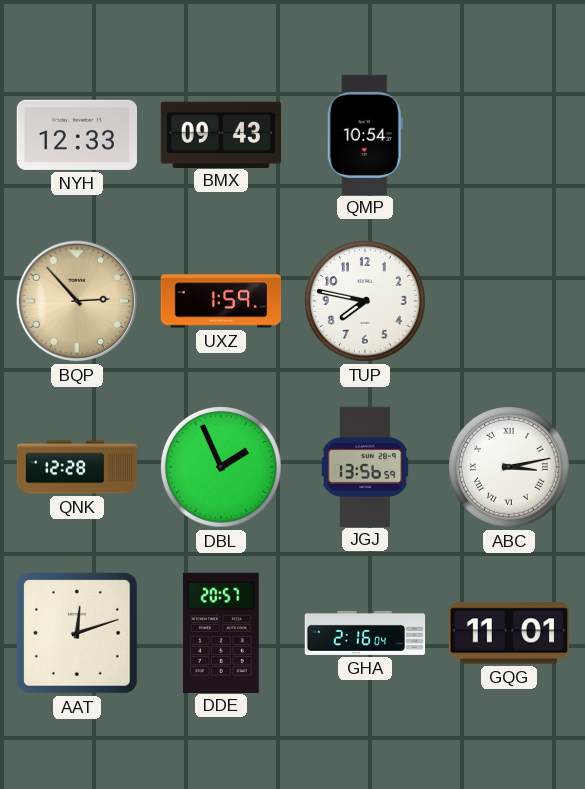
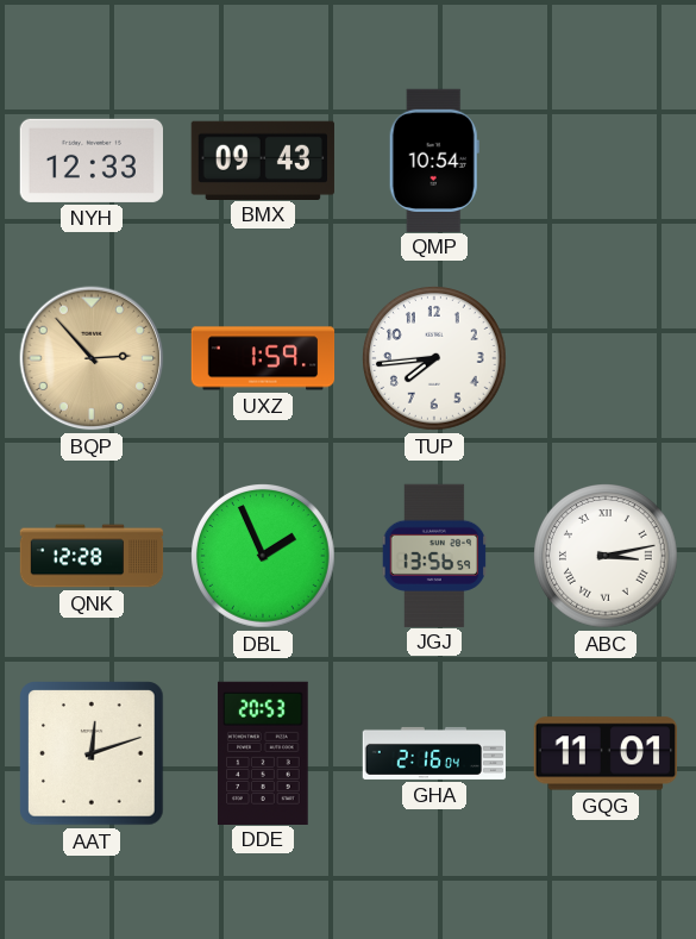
TUP: 7:47 -> 7:44 (435, 359)
DDE: 20:57 -> 20:53 (263, 752)
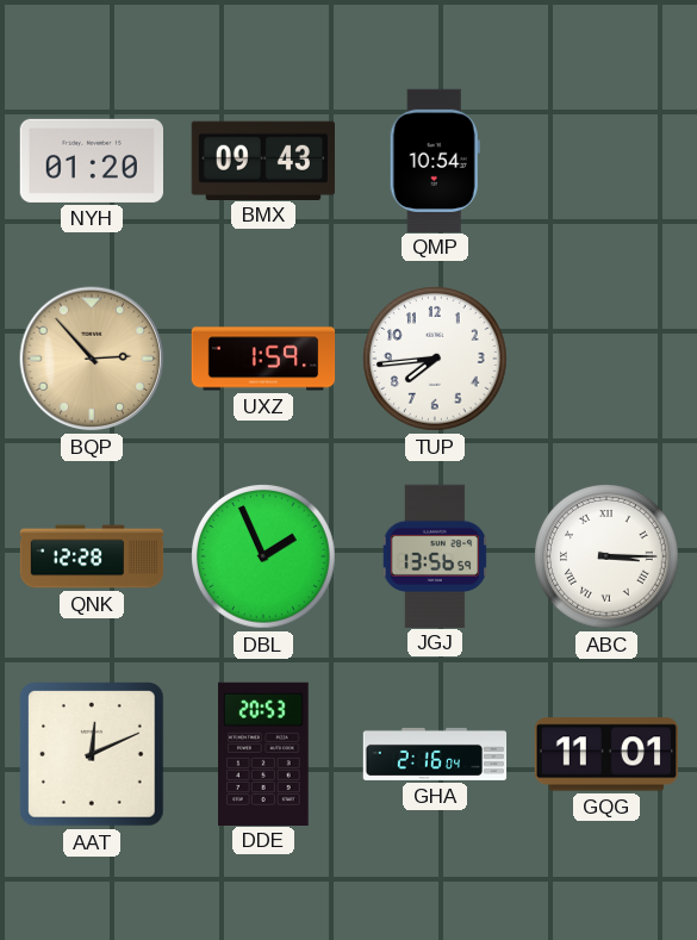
NYH: 12:33 -> 01:20 (91, 161)
ABC: 3:13 -> 3:15 (608, 558)
AAT: 12:12 -> 12:11 (92, 754)
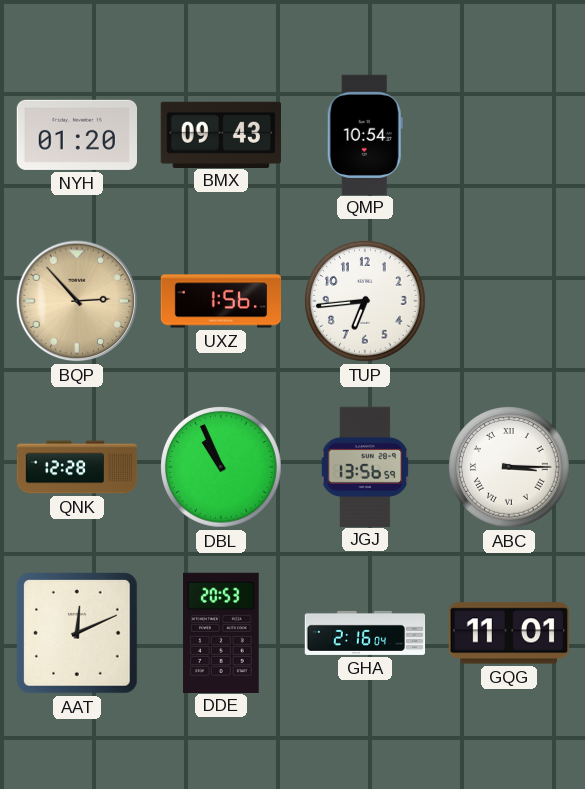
UXZ: 1:59 -> 1:56 (221, 301)
TUP: 7:44 -> 6:44 (366, 302)
DBL: 1:56 -> 10:56 (222, 468)
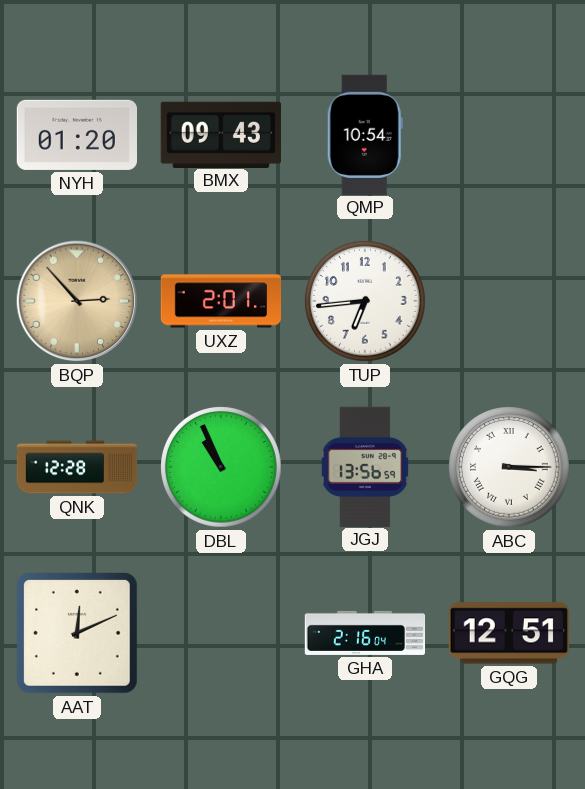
UXZ: 1:56 -> 2:01 (221, 301)
DDE: 20:53 -> none (221, 632)
GQG: 11:01 -> 12:51 (508, 633)
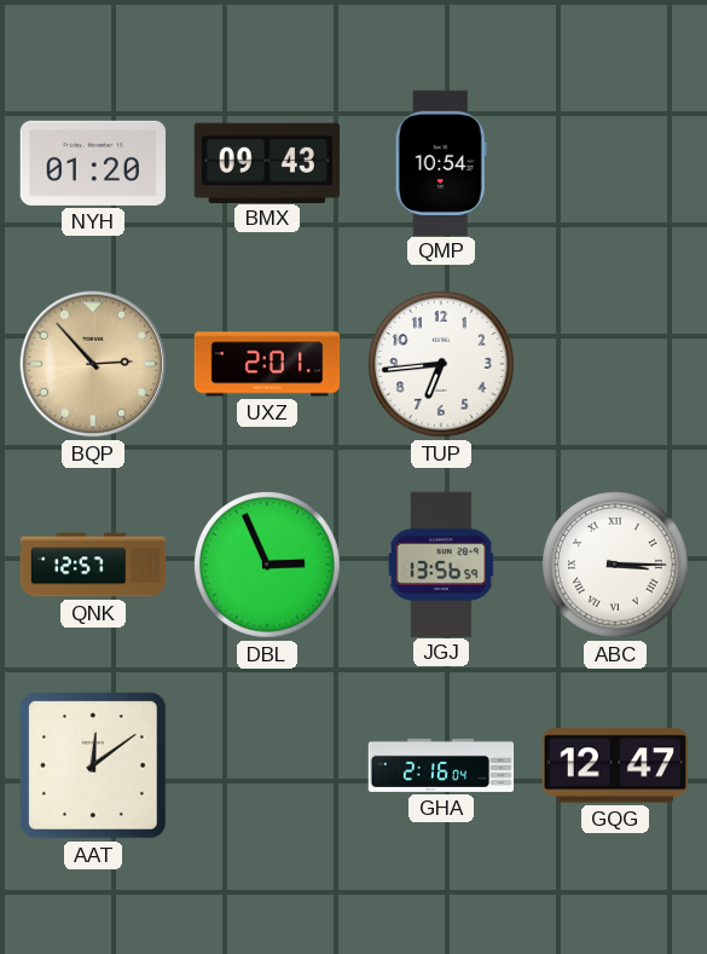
QNK: 12:28 -> 12:57 (93, 565)
DBL: 10:56 -> 2:56 (268, 566)
AAT: 12:11 -> 12:09 (93, 765)
GQG: 12:51 -> 12:47 (614, 765)
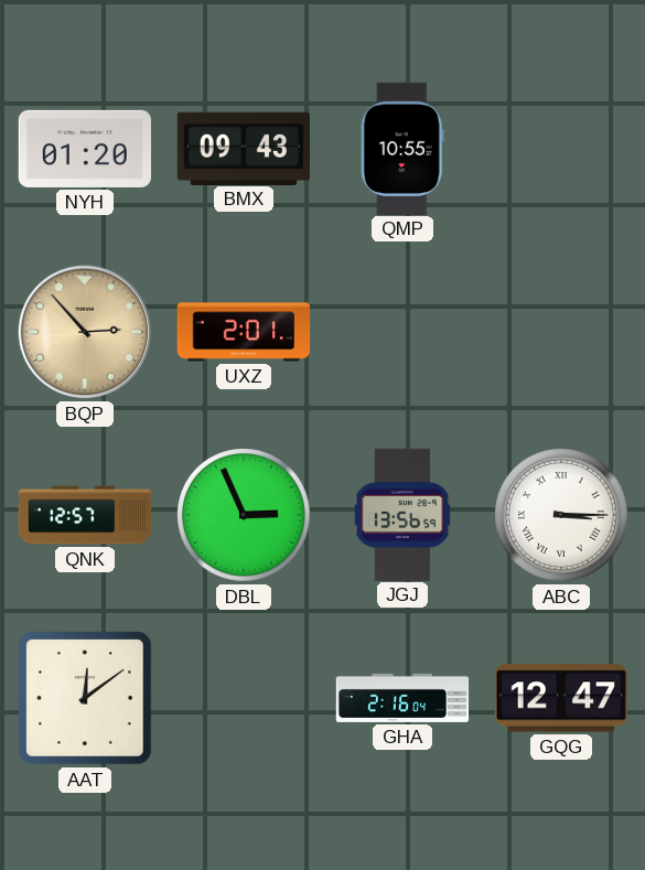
QMP: 10:54 -> 10:55 (402, 148)
TUP: 6:44 -> none (442, 365)
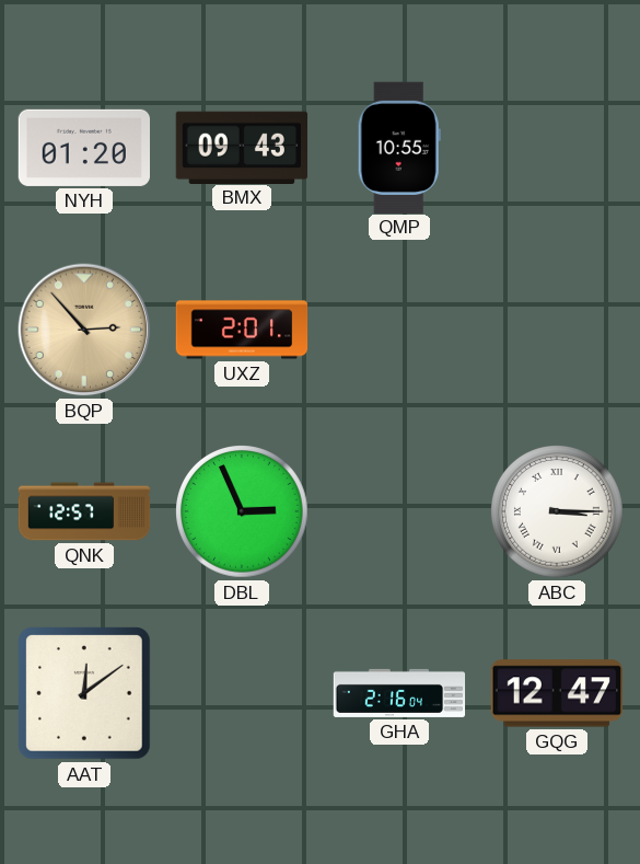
JGJ: 13:56 -> none (402, 514)
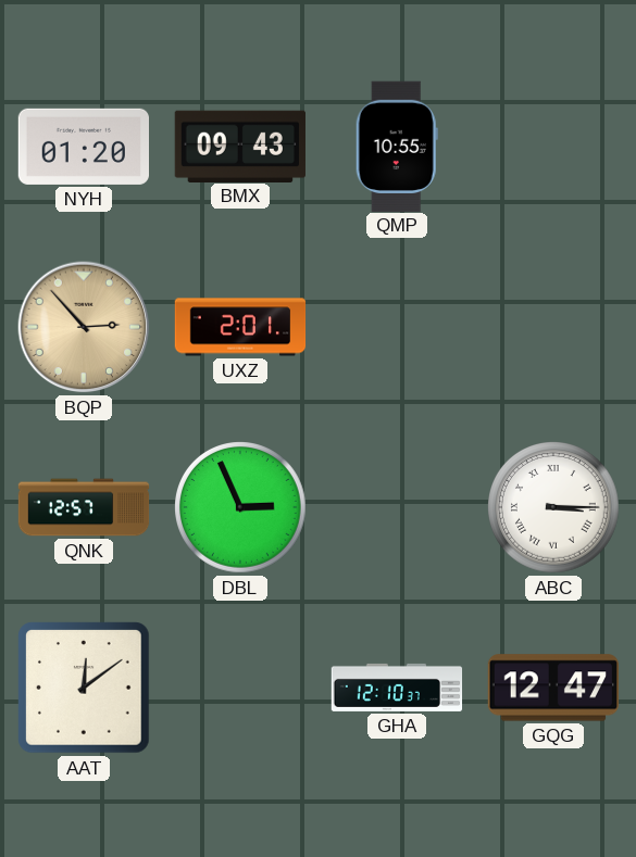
GHA: 2:16 -> 12:10 (397, 688)
